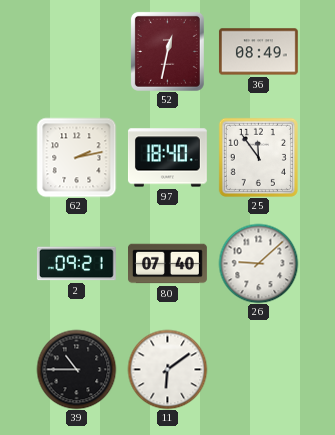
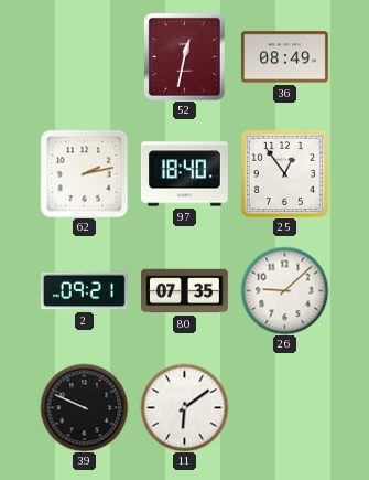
25: 11:54 -> 12:54 (284, 173)
80: 07:40 -> 07:35 (185, 291)
39: 10:45 -> 9:49 (84, 407)
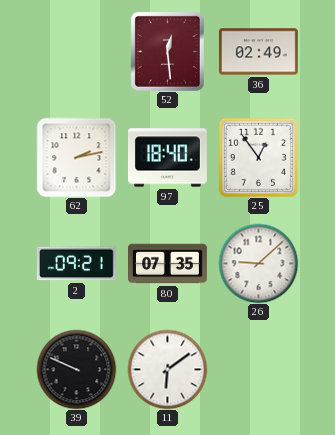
52: 12:32 -> 12:29 (167, 51)
36: 08:49 -> 02:49 (258, 52)
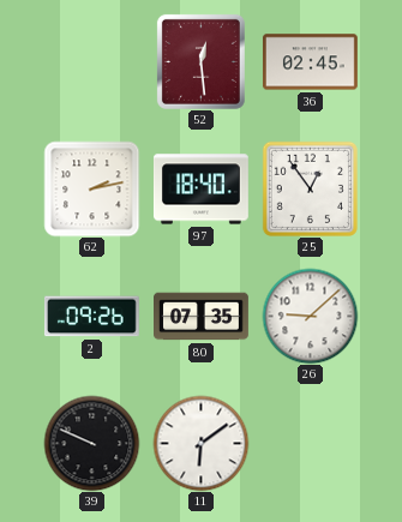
36: 02:49 -> 02:45 (310, 62)
2: 09:21 -> 09:26 (91, 317)
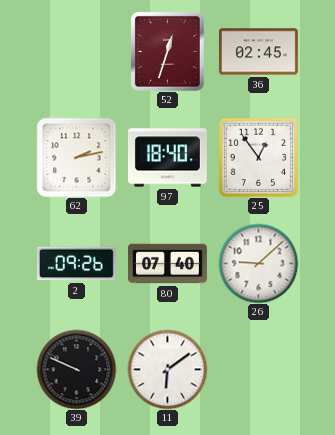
52: 12:29 -> 12:33 (167, 51)
80: 07:35 -> 07:40 (168, 264)
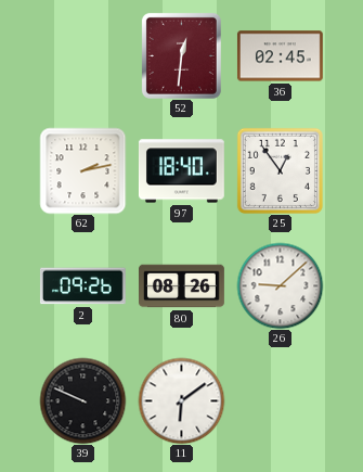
52: 12:33 -> 12:31 (181, 55)
80: 07:40 -> 08:26 (182, 286)
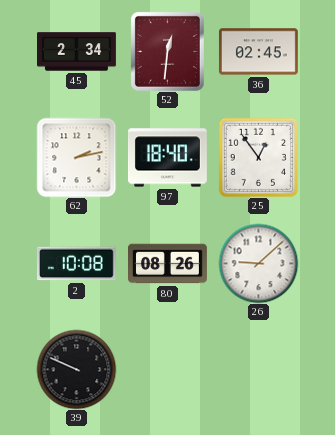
45: none -> 2:34 (77, 52)
2: 09:26 -> 10:08 (76, 264)
11: 6:09 -> none (181, 400)
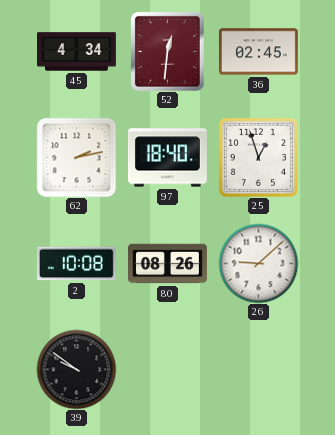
45: 2:34 -> 4:34 (77, 52)
25: 12:54 -> 12:57 (258, 157)
39: 9:49 -> 9:51 (76, 369)
